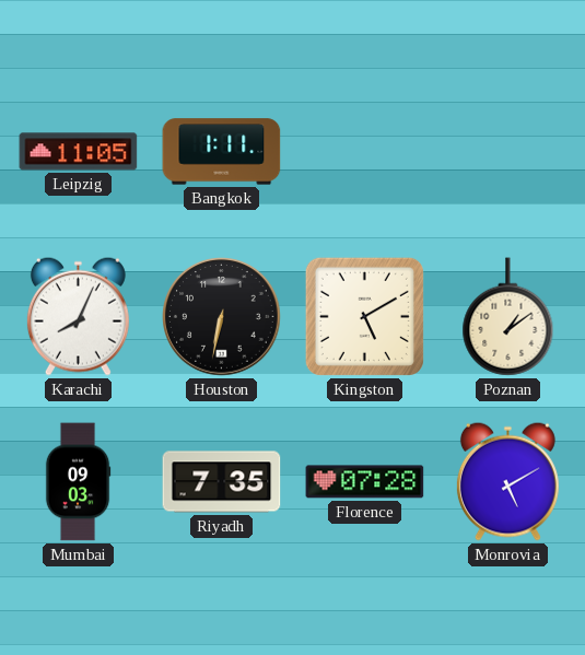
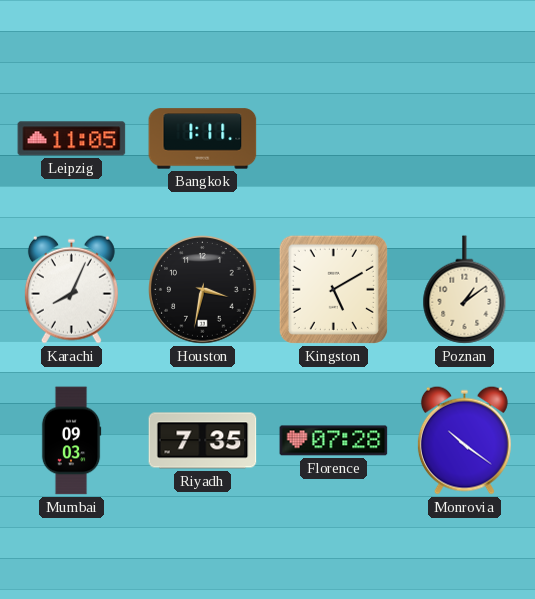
Houston: 6:32 -> 3:32 (203, 290)
Monrovia: 5:10 -> 10:21 (464, 440)
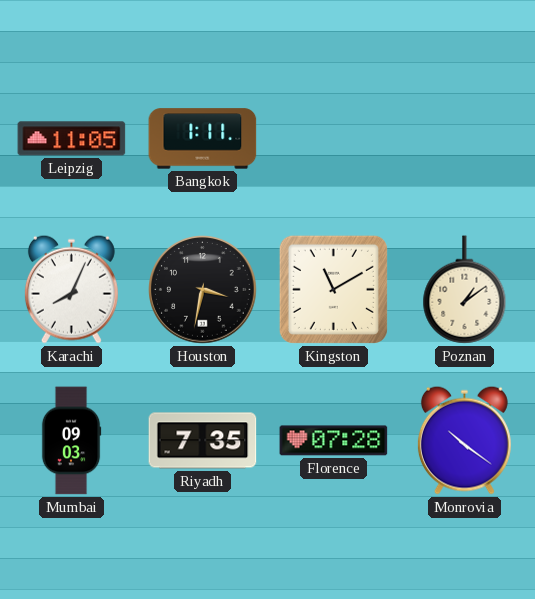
Kingston: 5:10 -> 11:10 (333, 289)
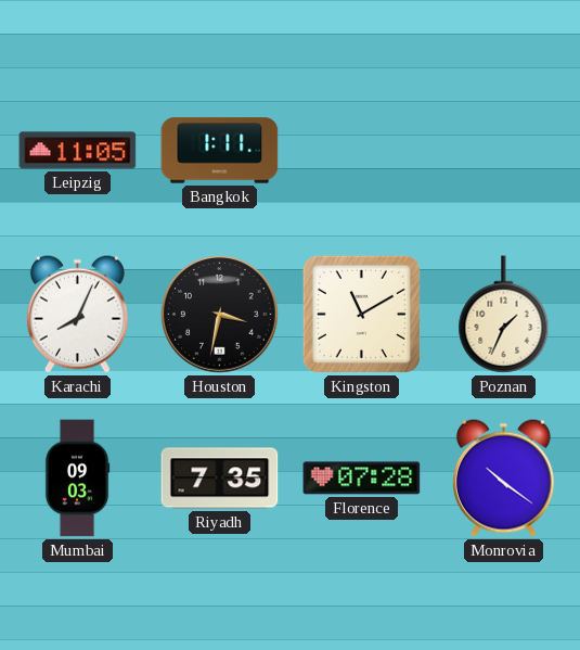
Poznan: 1:09 -> 1:34 (504, 315)
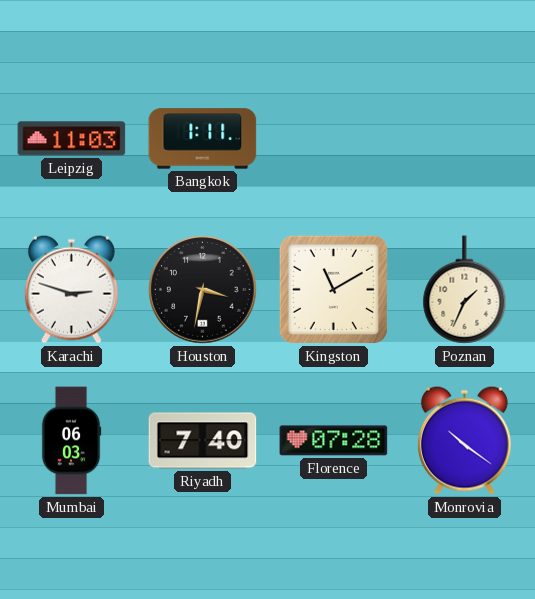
Leipzig: 11:05 -> 11:03 (72, 139)
Karachi: 8:04 -> 2:48 (71, 289)
Mumbai: 09:03 -> 06:03 (71, 441)
Riyadh: 7:35 -> 7:40 (203, 441)
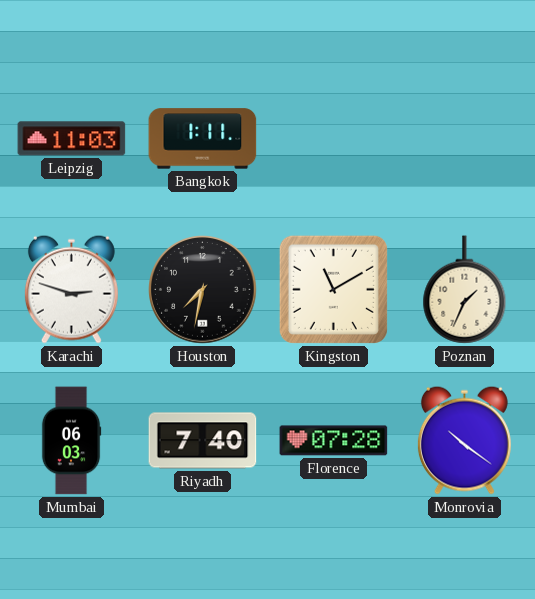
Houston: 3:32 -> 7:32 (203, 290)
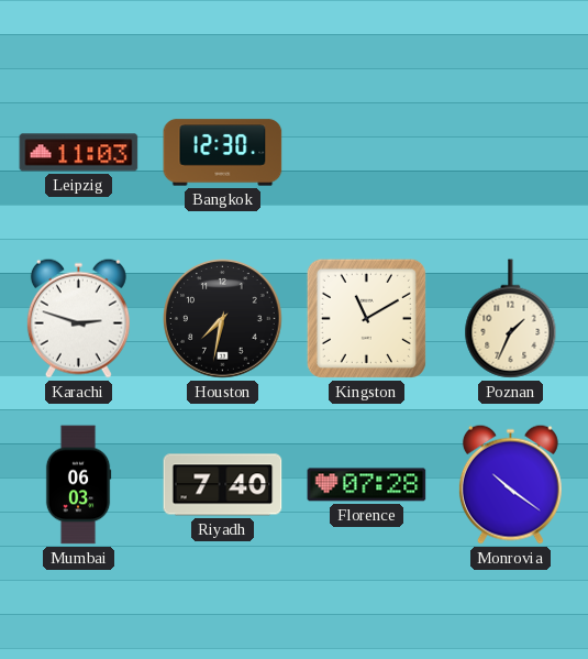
Bangkok: 1:11 -> 12:30 (223, 153)
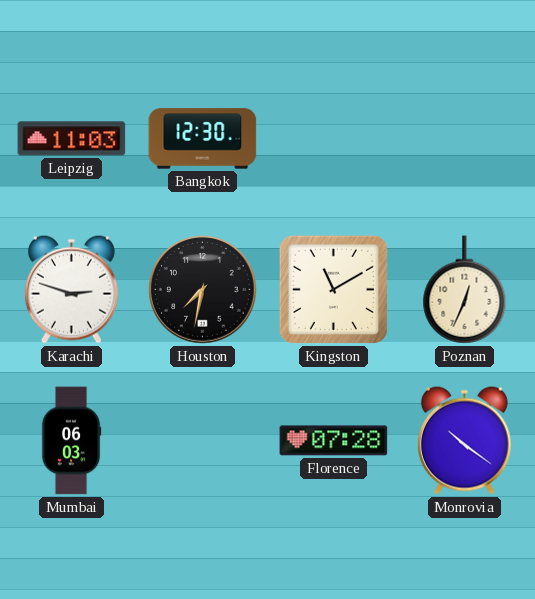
Poznan: 1:34 -> 12:34 (465, 290)
Riyadh: 7:40 -> none (223, 485)
